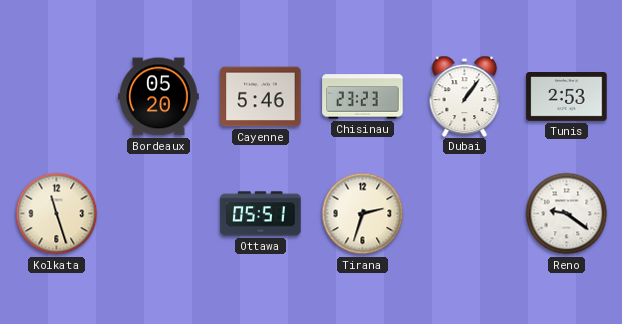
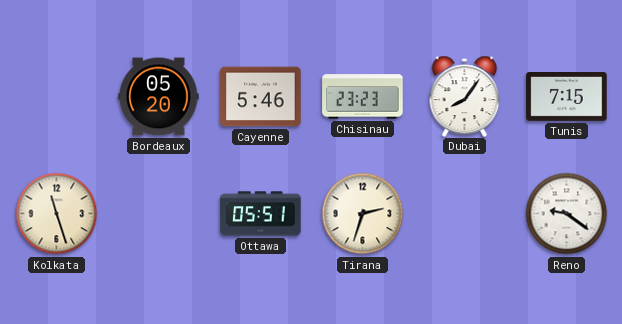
Dubai: 1:06 -> 8:06 (465, 96)
Tunis: 2:53 -> 7:15 (567, 97)
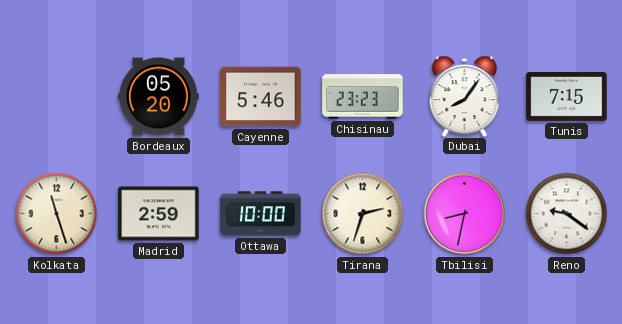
Madrid: none -> 2:59 (159, 214)
Ottawa: 05:51 -> 10:00 (261, 214)
Tbilisi: none -> 8:32 (465, 214)
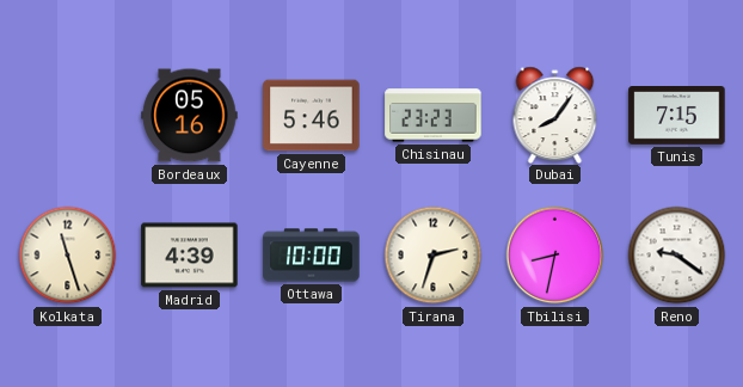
Bordeaux: 05:20 -> 05:16 (190, 116)
Madrid: 2:59 -> 4:39 (190, 256)
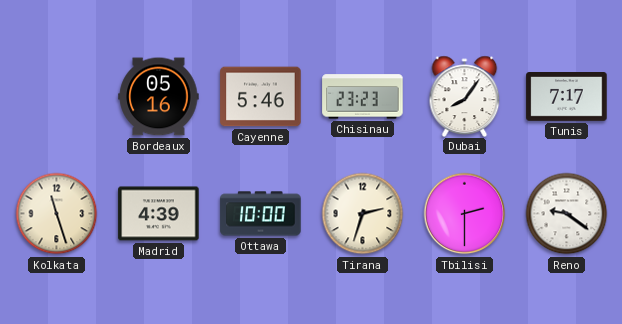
Tunis: 7:15 -> 7:17 (567, 97)
Tbilisi: 8:32 -> 2:30 (465, 214)
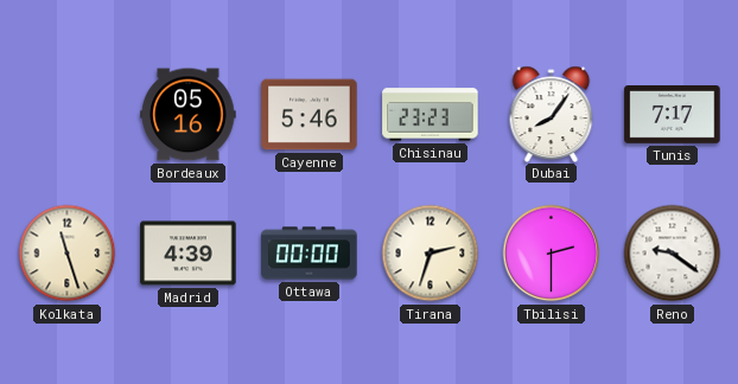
Ottawa: 10:00 -> 00:00 (310, 254)
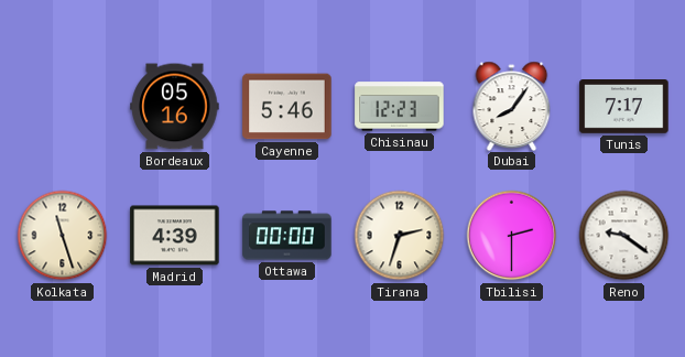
Chisinau: 23:23 -> 12:23 (400, 107)
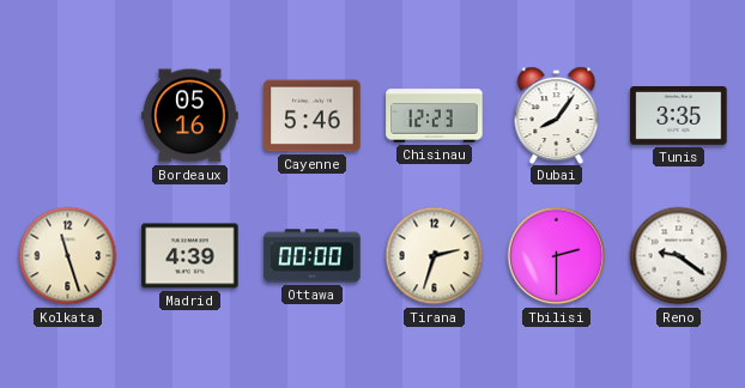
Tunis: 7:17 -> 3:35 (679, 116)
